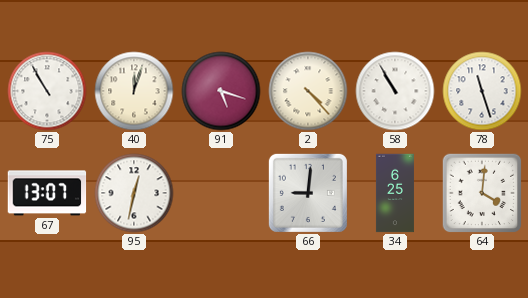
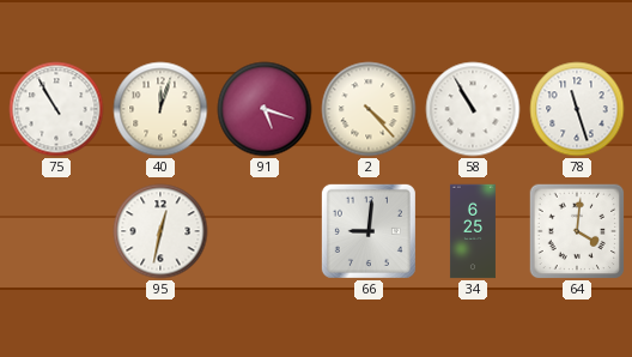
67: 13:07 -> none (47, 193)
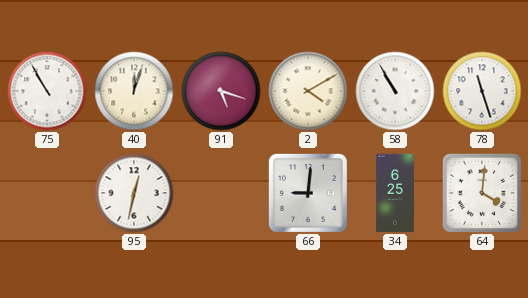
2: 4:23 -> 4:10 (308, 91)
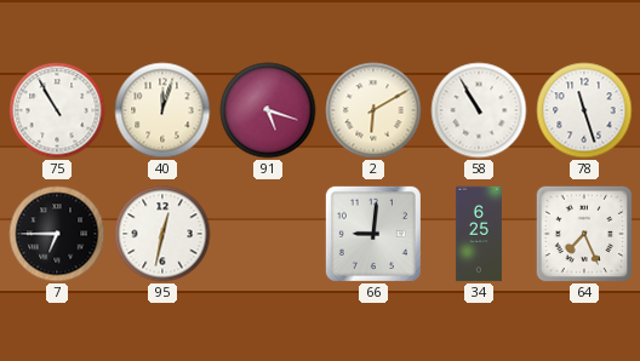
2: 4:10 -> 6:10 (373, 110)
7: none -> 6:45 (57, 234)
64: 4:01 -> 7:26 (584, 234)
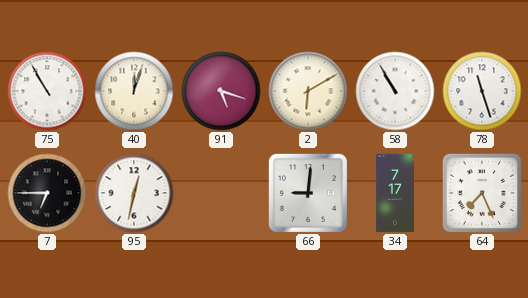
34: 6:25 -> 7:17 (395, 193)
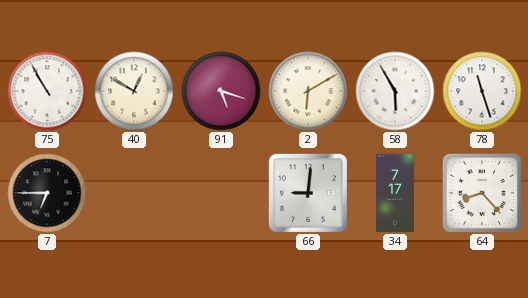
40: 12:03 -> 12:50 (134, 91)
58: 10:55 -> 5:55 (395, 91)
95: 12:32 -> none (134, 193)
64: 7:26 -> 8:23 (482, 193)
